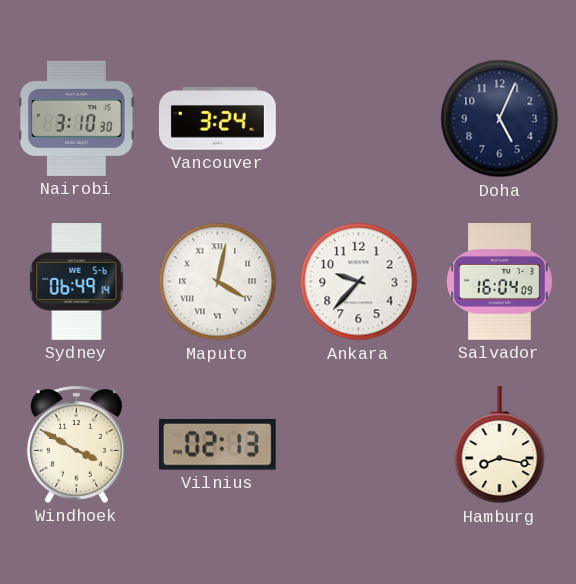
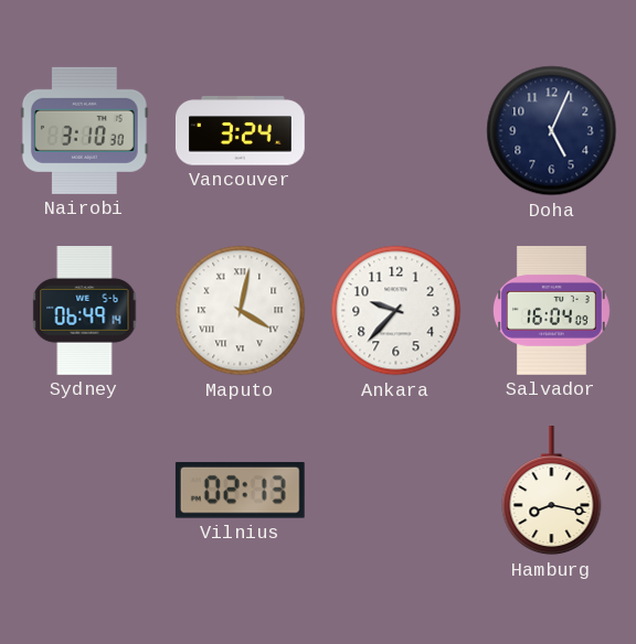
Windhoek: 3:50 -> none (76, 444)
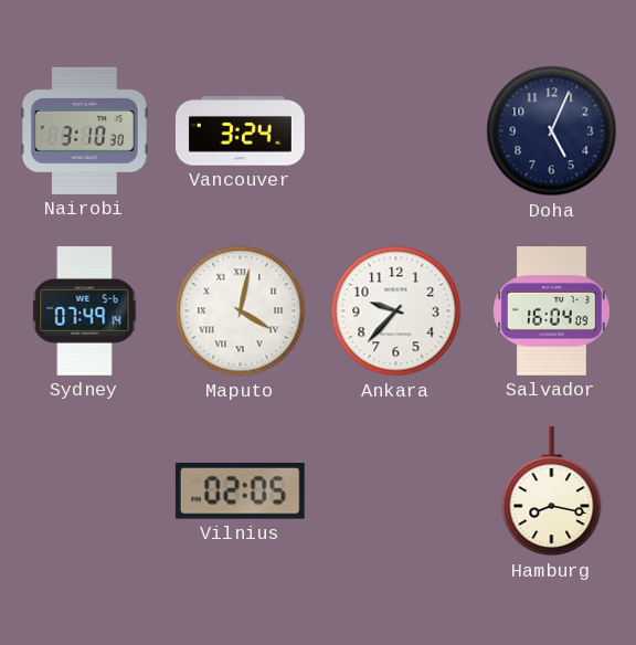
Sydney: 06:49 -> 07:49 (85, 311)
Vilnius: 02:13 -> 02:05 (240, 491)
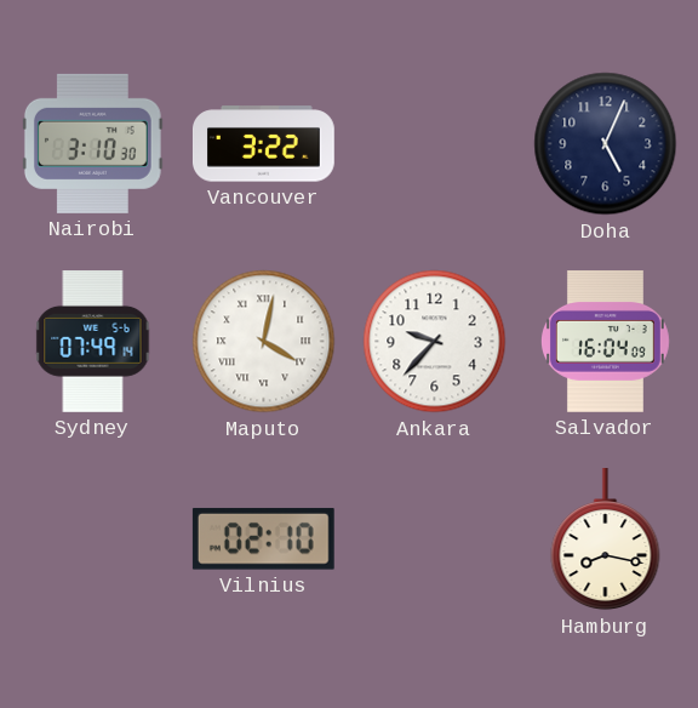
Vancouver: 3:24 -> 3:22 (263, 144)
Vilnius: 02:05 -> 02:10 (263, 539)
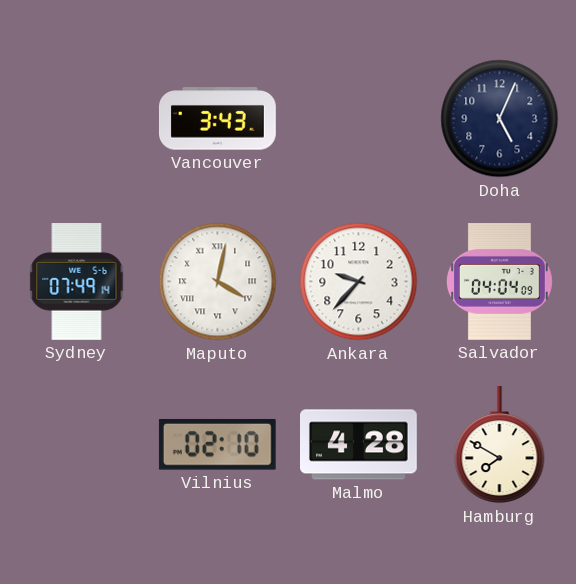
Nairobi: 3:10 -> none (92, 143)
Vancouver: 3:22 -> 3:43 (217, 119)
Salvador: 16:04 -> 04:04 (499, 282)
Malmo: none -> 4:28 (359, 445)
Hamburg: 8:17 -> 7:50 (500, 445)
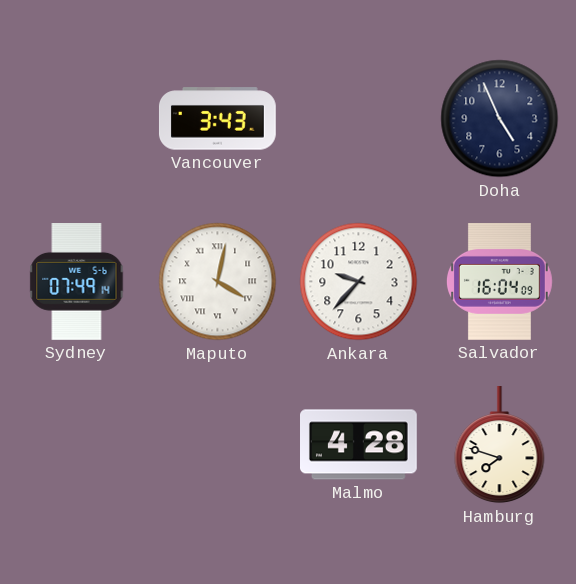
Doha: 5:04 -> 4:56 (500, 119)
Salvador: 04:04 -> 16:04 (499, 282)
Vilnius: 02:10 -> none (217, 445)
Hamburg: 7:50 -> 7:48 (500, 445)
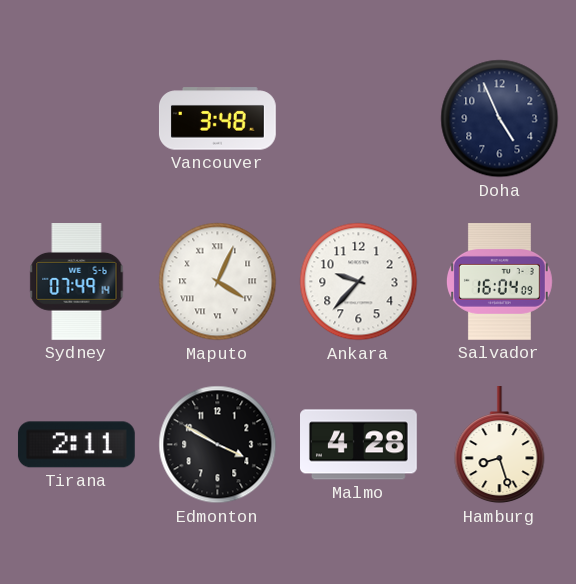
Vancouver: 3:43 -> 3:48 (217, 119)
Maputo: 4:02 -> 4:04 (218, 282)
Tirana: none -> 2:11 (76, 445)
Edmonton: none -> 3:50 (218, 445)
Hamburg: 7:48 -> 8:27 (500, 445)
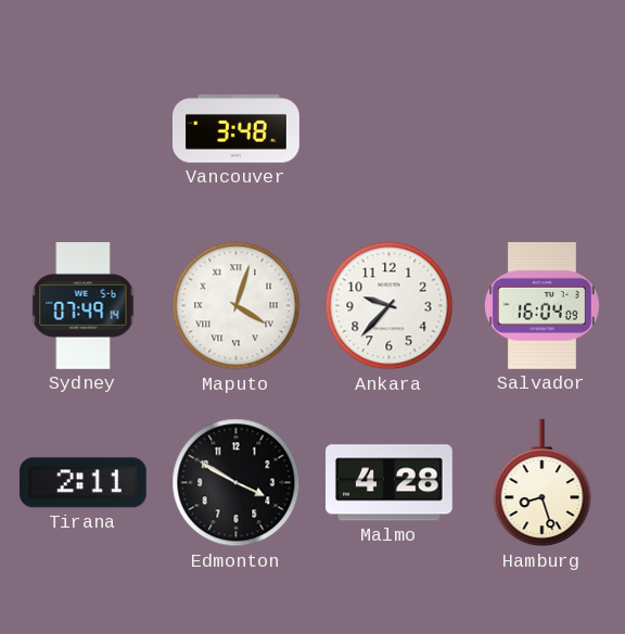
Doha: 4:56 -> none (500, 119)
Maputo: 4:04 -> 4:03 (237, 306)
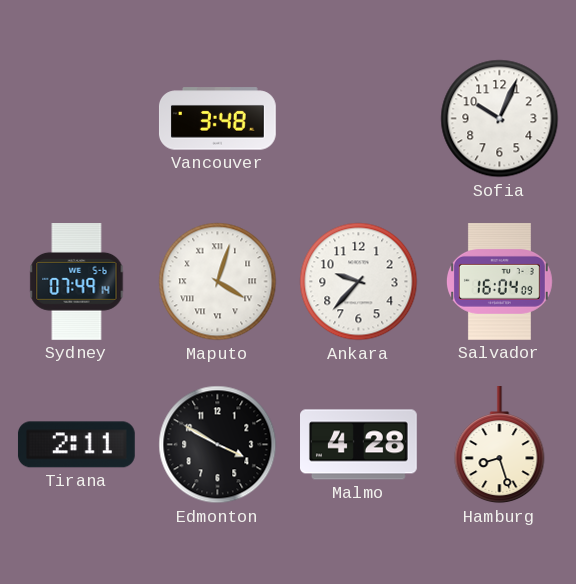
Sofia: none -> 10:04 (500, 119)
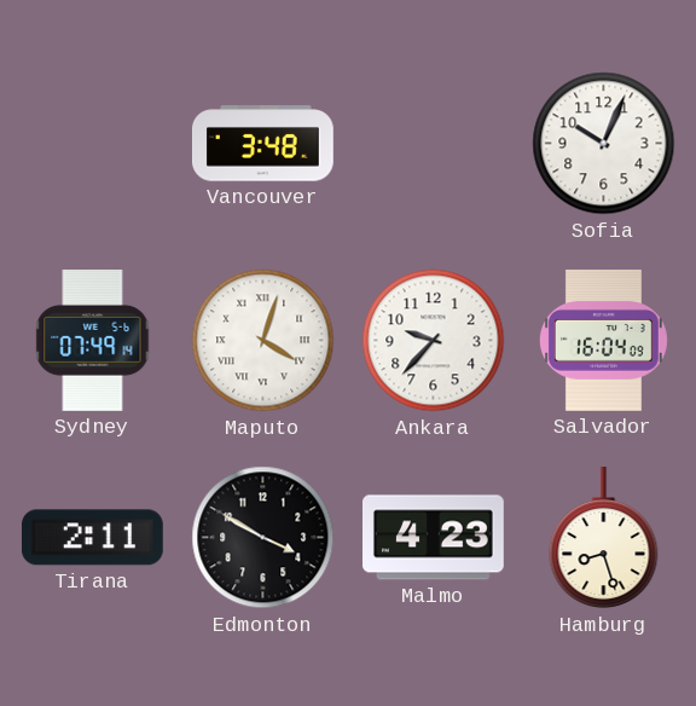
Malmo: 4:28 -> 4:23 (434, 538)
